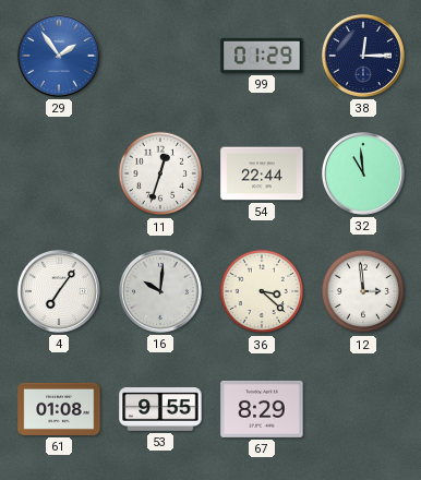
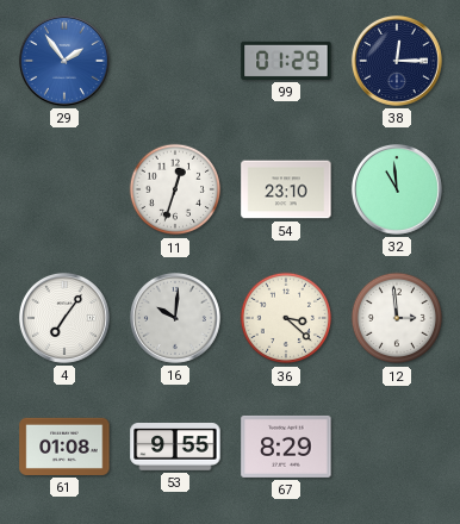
54: 22:44 -> 23:10 (286, 189)
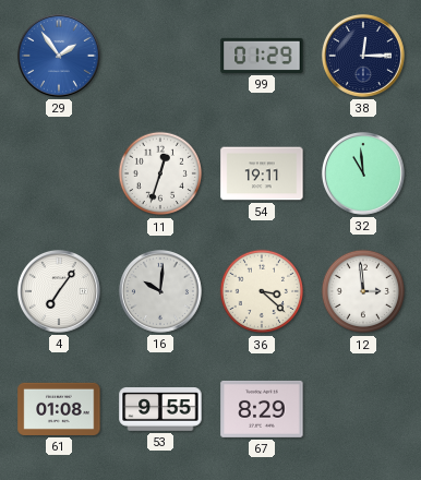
54: 23:10 -> 19:11 (262, 173)
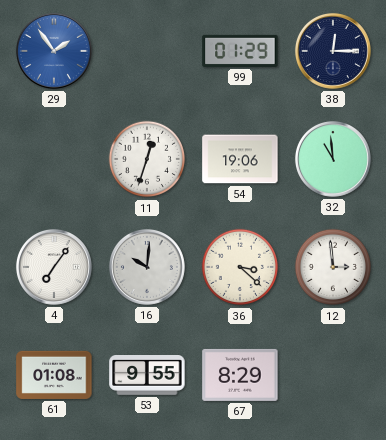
54: 19:11 -> 19:06 (240, 159)
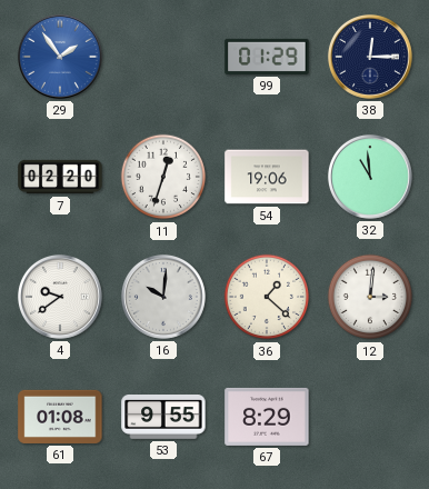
7: none -> 02:20 (60, 177)
4: 7:06 -> 9:39 (60, 297)
36: 3:22 -> 1:22 (267, 297)
12: 2:59 -> 3:01 (370, 297)
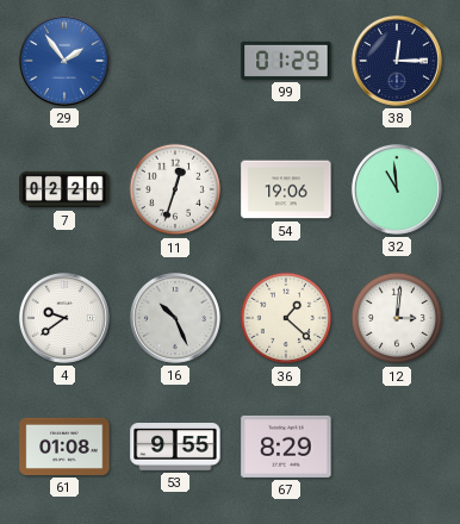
16: 10:01 -> 10:26 (175, 318)
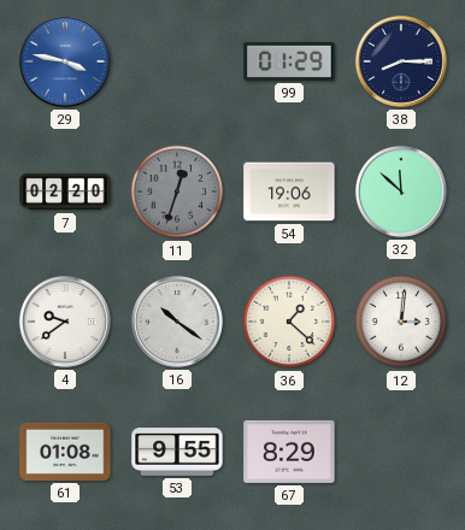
29: 1:54 -> 3:47 (65, 61)
38: 12:15 -> 8:15 (401, 61)
11 dial: white -> grey (177, 192)
32: 10:59 -> 11:52 (401, 192)
16: 10:26 -> 10:21 (177, 322)
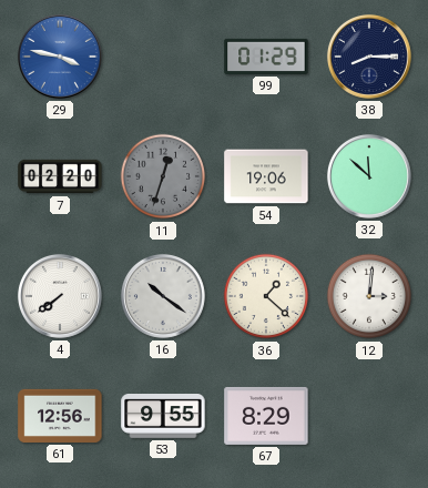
4: 9:39 -> 7:39 (60, 296)
61: 01:08 -> 12:56 (60, 416)
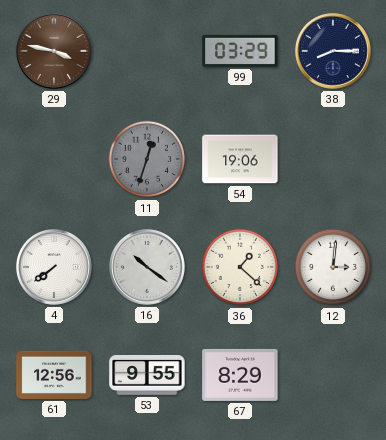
29 dial: blue -> brown (54, 51)
99: 01:29 -> 03:29 (240, 51)
7: 02:20 -> none (60, 176)
32: 11:52 -> none (369, 176)
